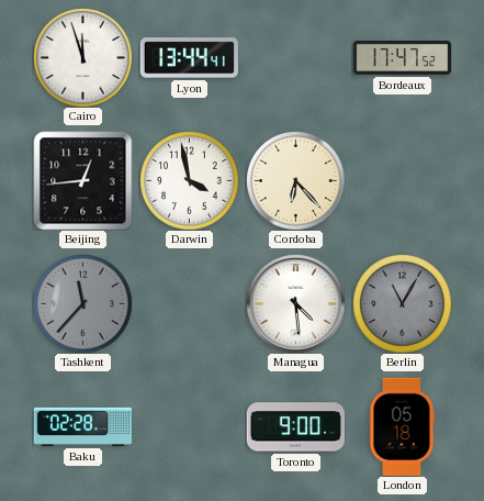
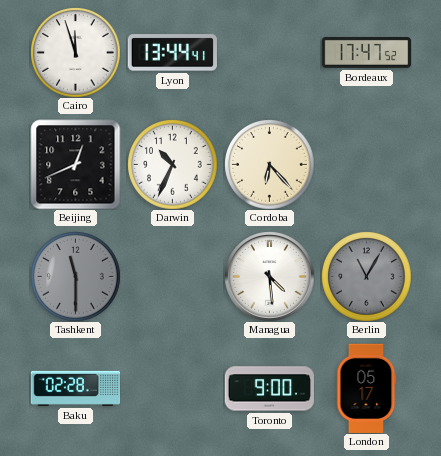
Beijing: 12:44 -> 12:41 (75, 164)
Darwin: 3:58 -> 10:34 (172, 164)
Tashkent: 11:37 -> 11:30 (75, 276)
London: 05:18 -> 05:17 (366, 388)
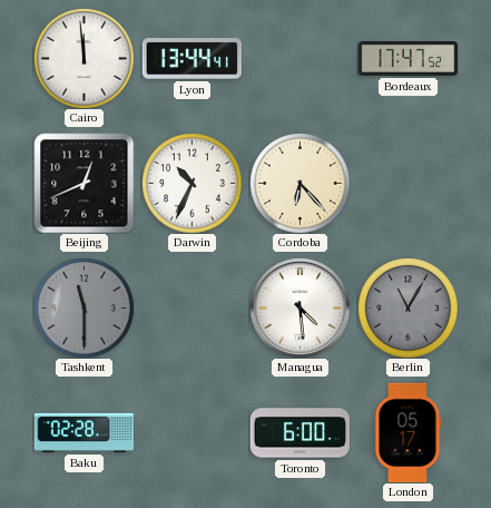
Cairo: 11:57 -> 11:59 (84, 58)
Toronto: 9:00 -> 6:00 (299, 433)
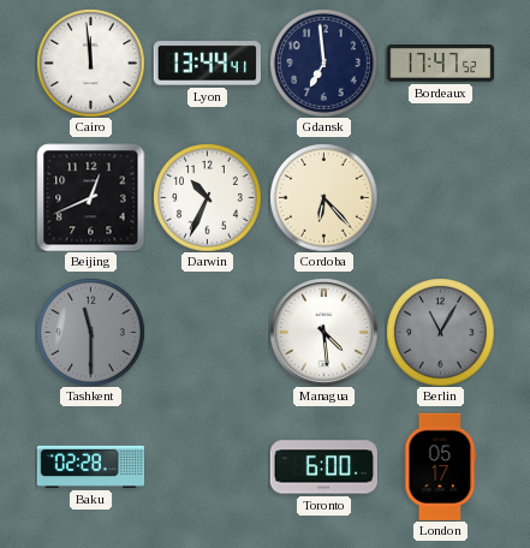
Gdansk: none -> 6:59 (323, 62)
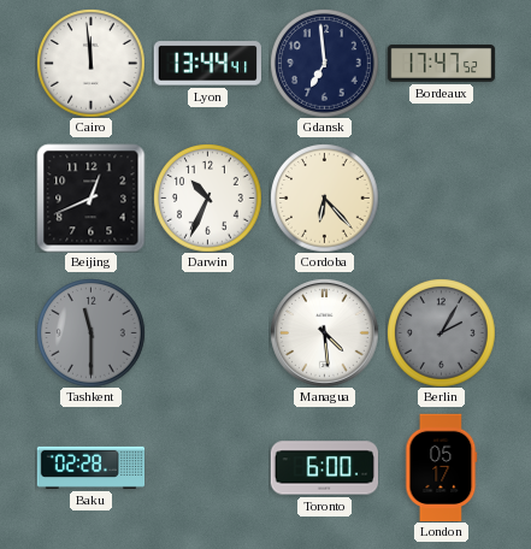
Berlin: 11:05 -> 2:05 (441, 332)
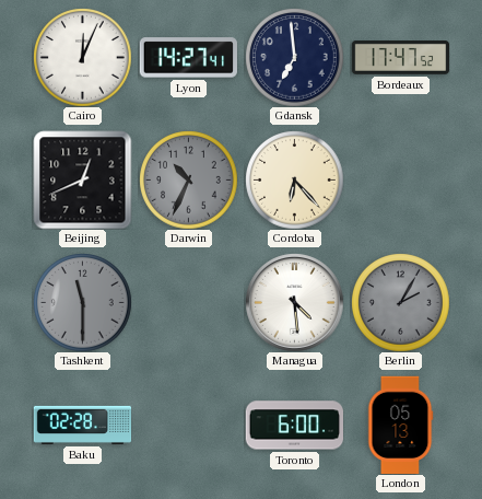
Cairo: 11:59 -> 12:04 (82, 57)
Lyon: 13:44 -> 14:27 (188, 58)
Darwin dial: white -> grey (188, 179)
London: 05:17 -> 05:13 (400, 425)
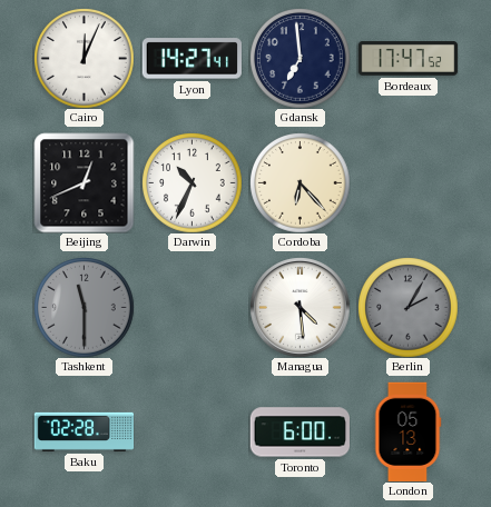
Darwin dial: grey -> white (192, 182)
